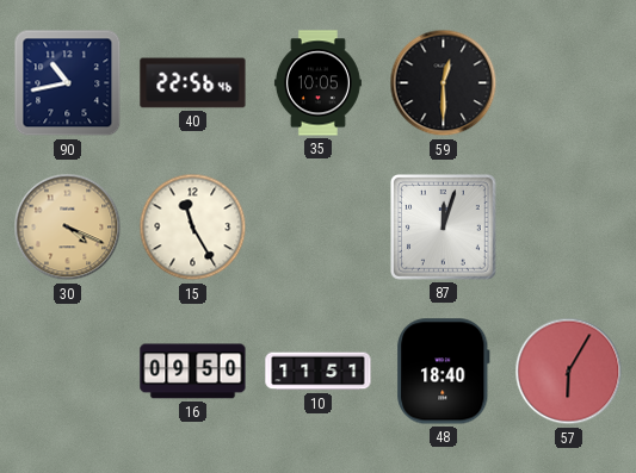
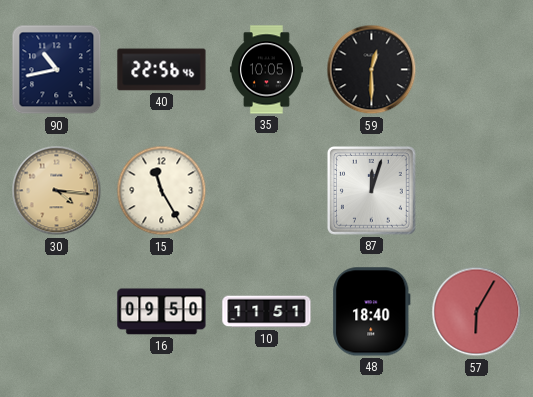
30: 4:19 -> 4:16 (57, 191)
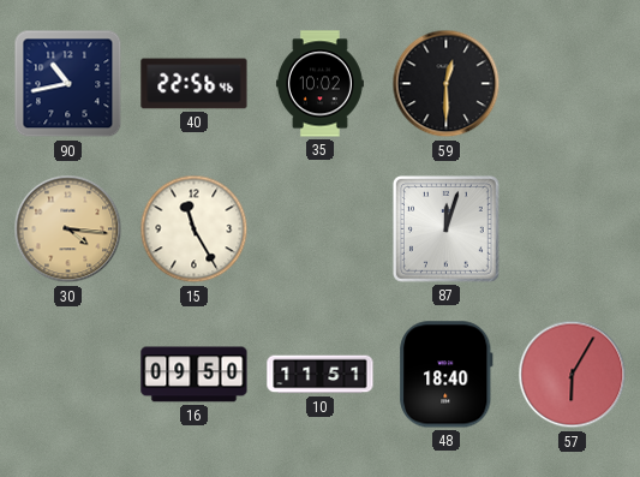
35: 10:05 -> 10:02 (319, 84)
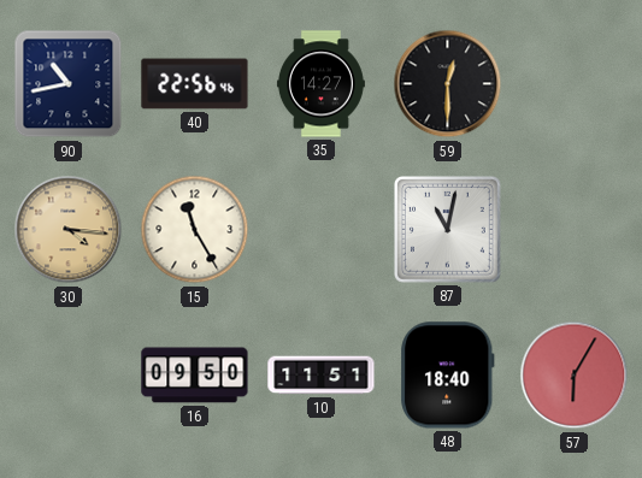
35: 10:02 -> 14:27 (320, 84)
87: 12:03 -> 11:02 (447, 229)
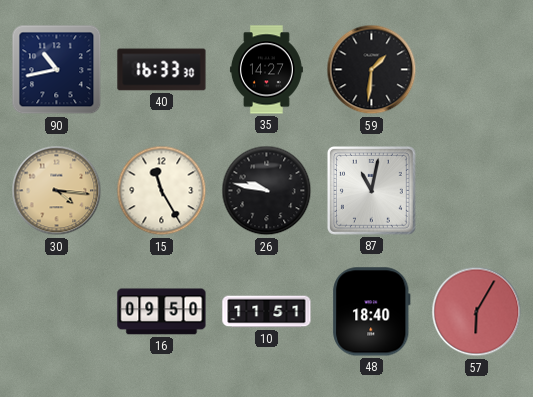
40: 22:56 -> 16:33 (162, 70)
59: 12:30 -> 1:31 (372, 70)
26: none -> 9:47 (267, 191)
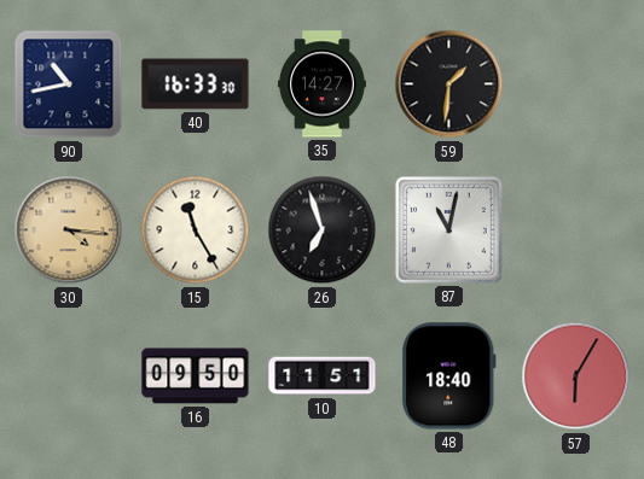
26: 9:47 -> 6:57 (323, 230)
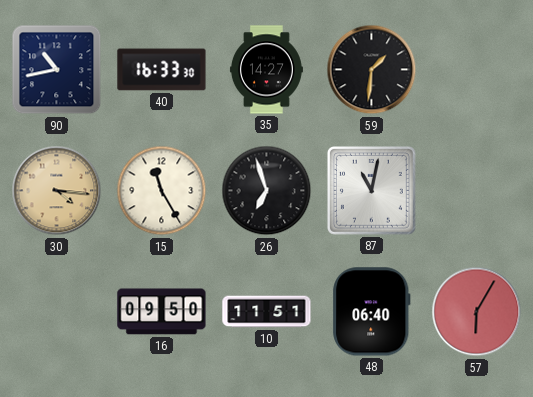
48: 18:40 -> 06:40 (372, 312)
